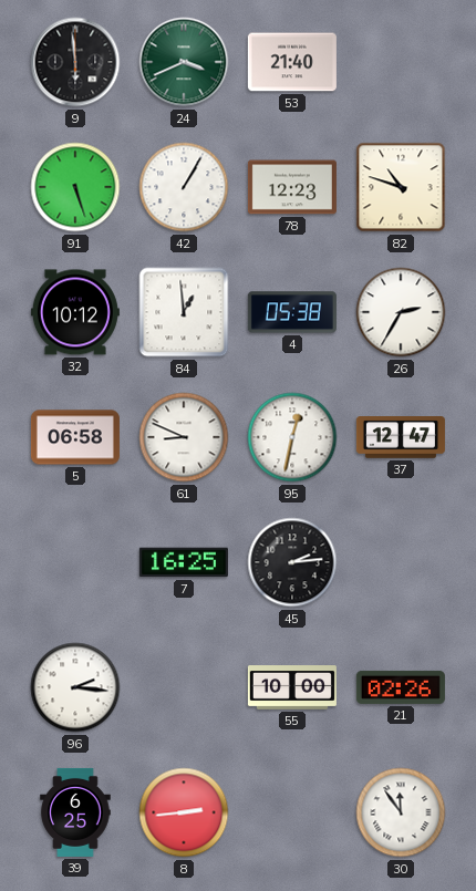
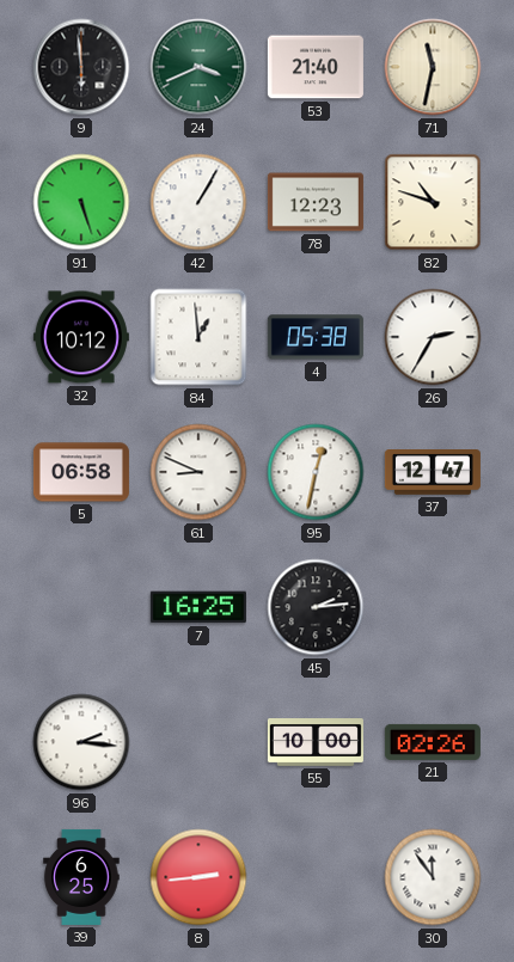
71: none -> 11:32 (433, 67)
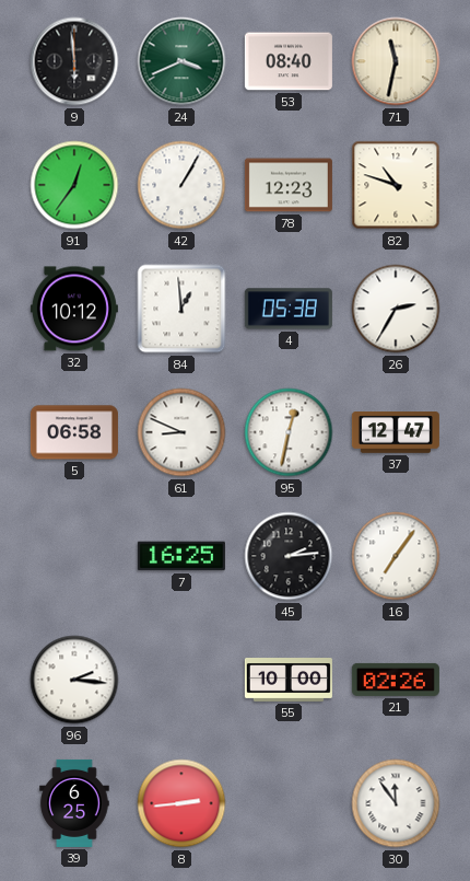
53: 21:40 -> 08:40 (289, 61)
91: 5:27 -> 12:36 (74, 185)
16: none -> 7:06 (396, 556)
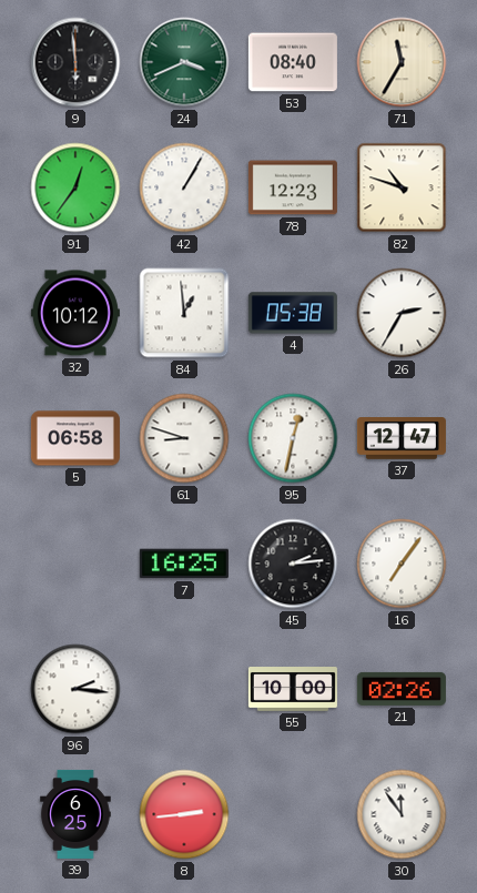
71: 11:32 -> 11:35 (402, 62)
61: 8:49 -> 8:48 (184, 438)
